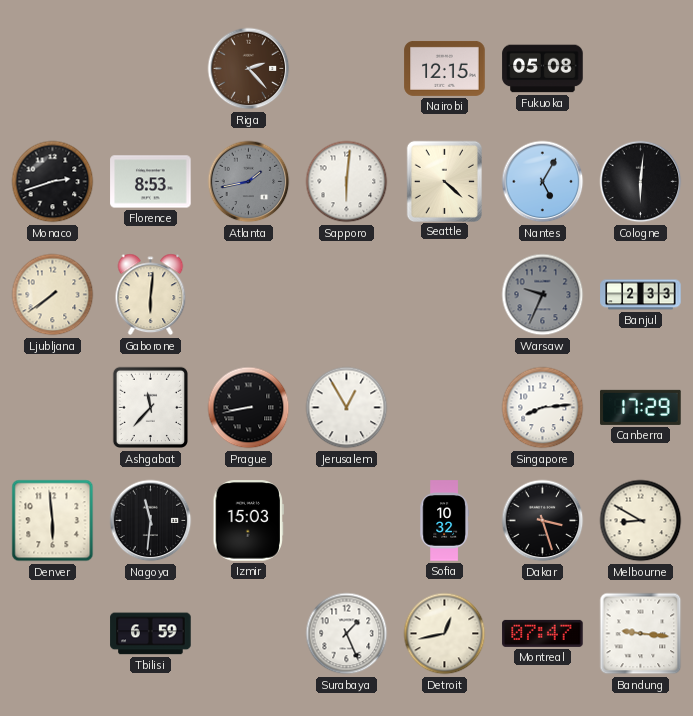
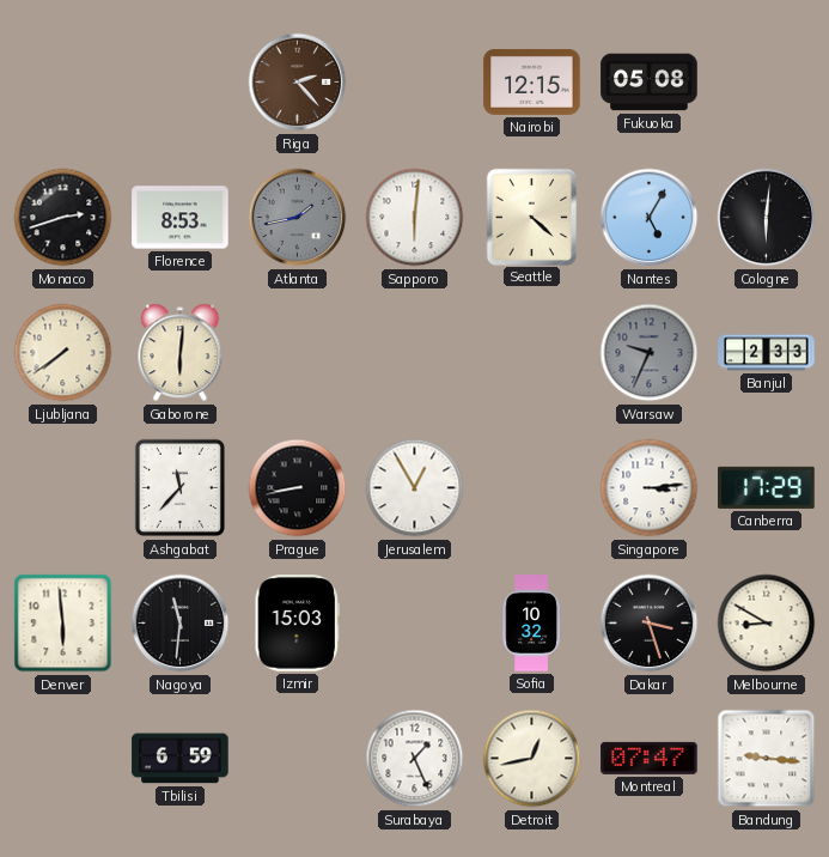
Singapore: 8:14 -> 3:14 (650, 488)
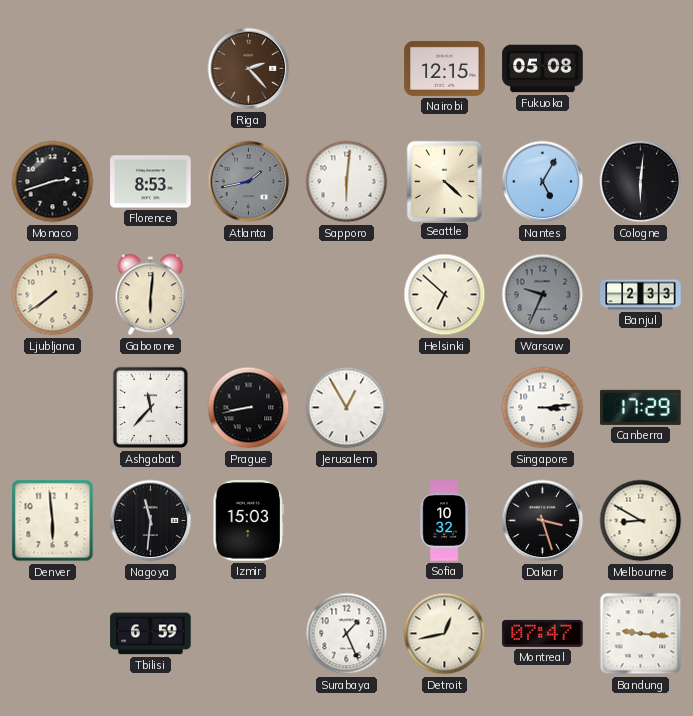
Helsinki: none -> 6:52 (445, 295)
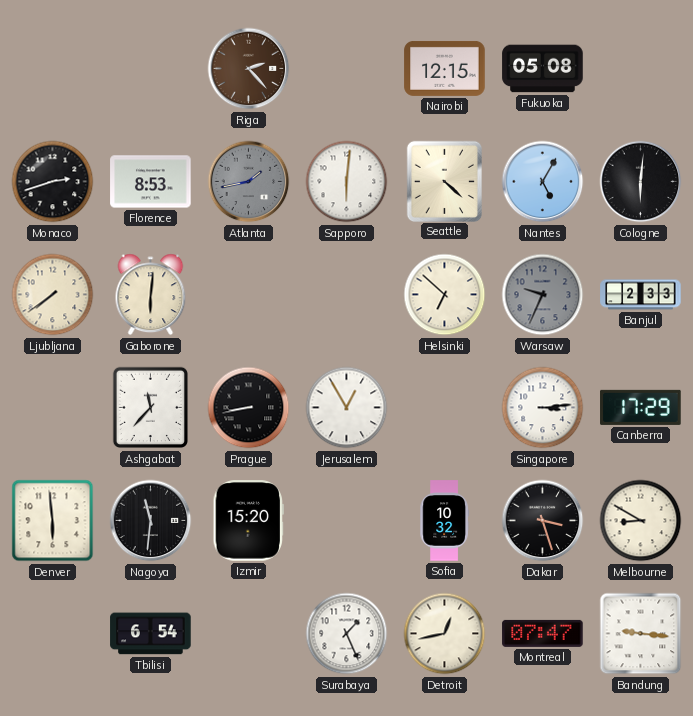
Izmir: 15:03 -> 15:20 (248, 521)
Tbilisi: 6:59 -> 6:54 (151, 634)
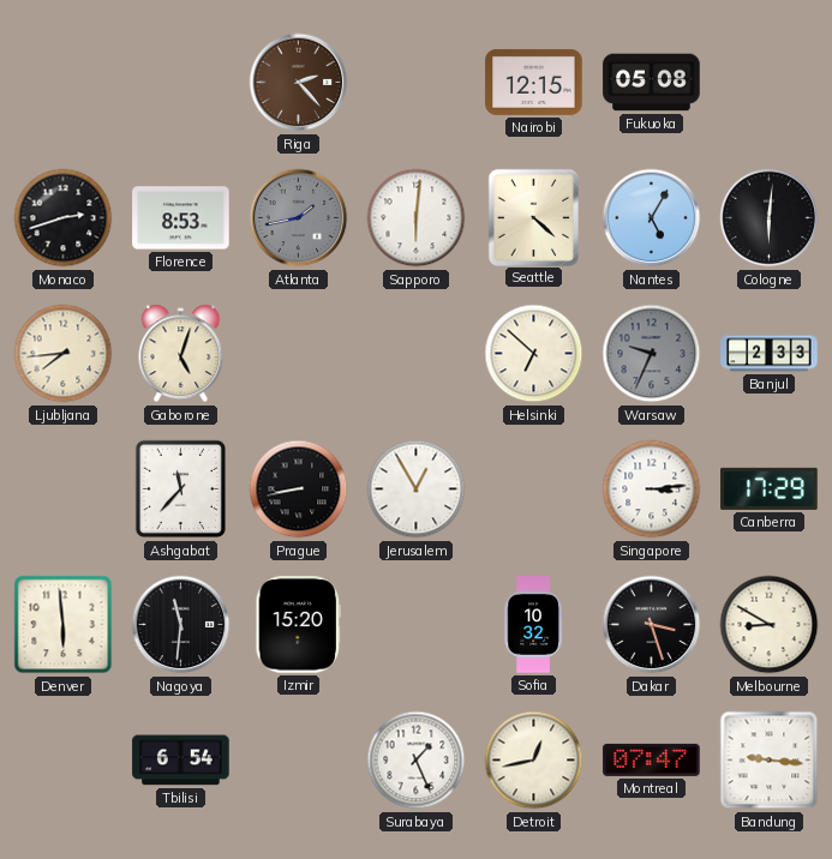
Ljubljana: 7:39 -> 7:44 (64, 354)
Gaborone: 6:01 -> 5:03 (181, 354)
